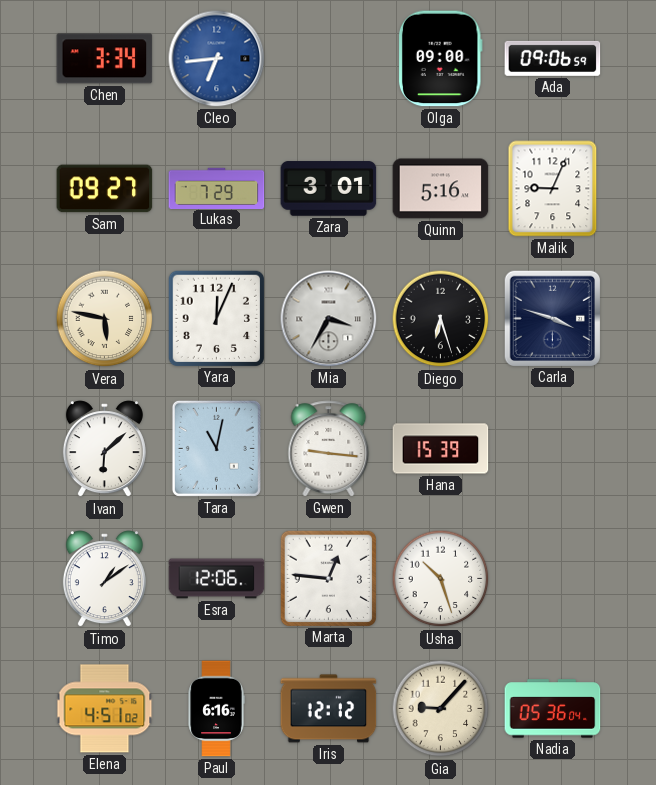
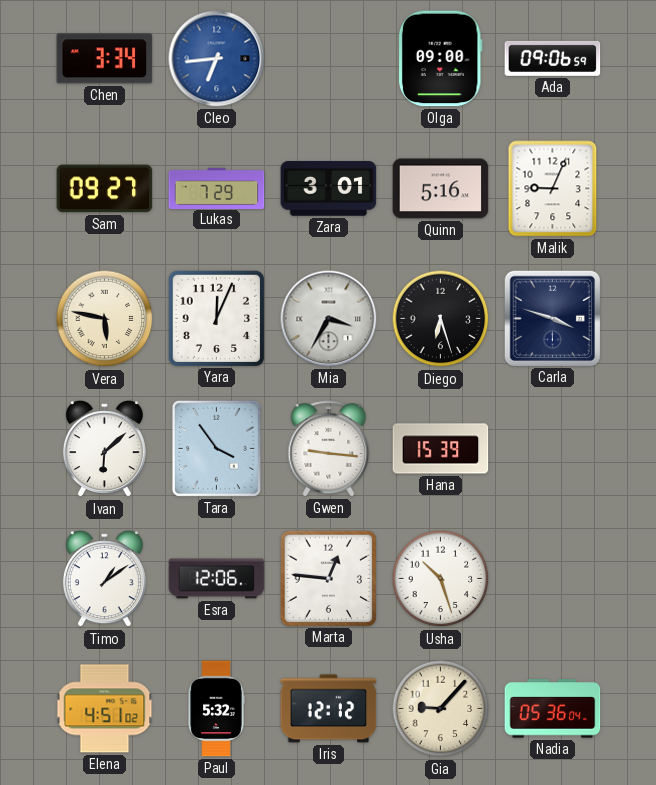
Tara: 11:02 -> 3:54 (216, 448)
Paul: 6:16 -> 5:32 (216, 709)
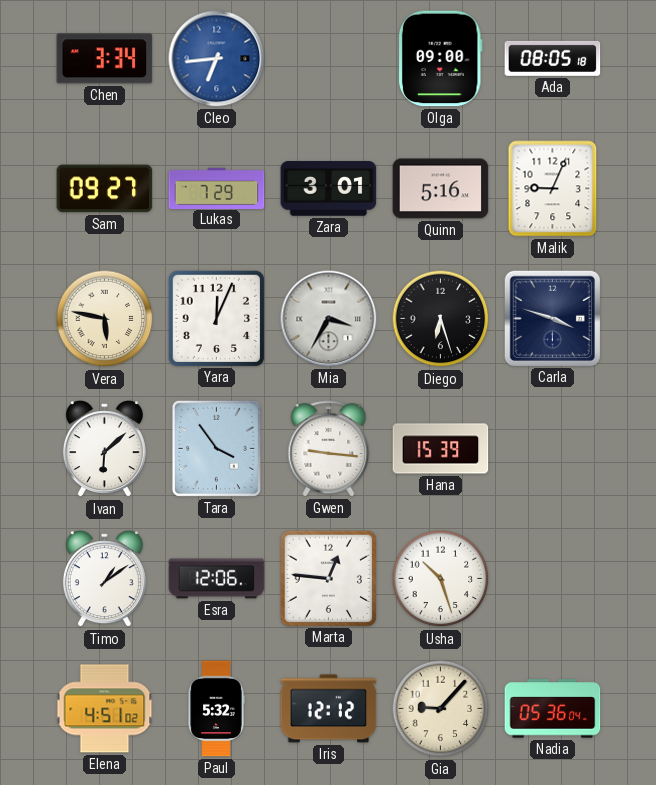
Ada: 09:06 -> 08:05 (553, 58)
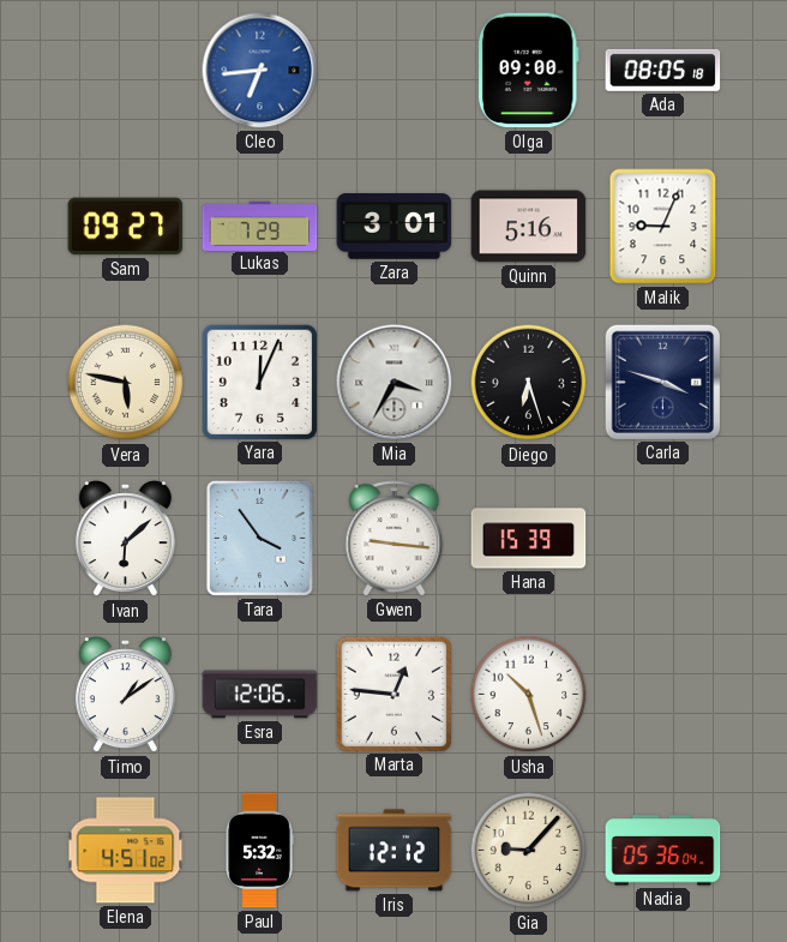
Chen: 3:34 -> none (105, 59)
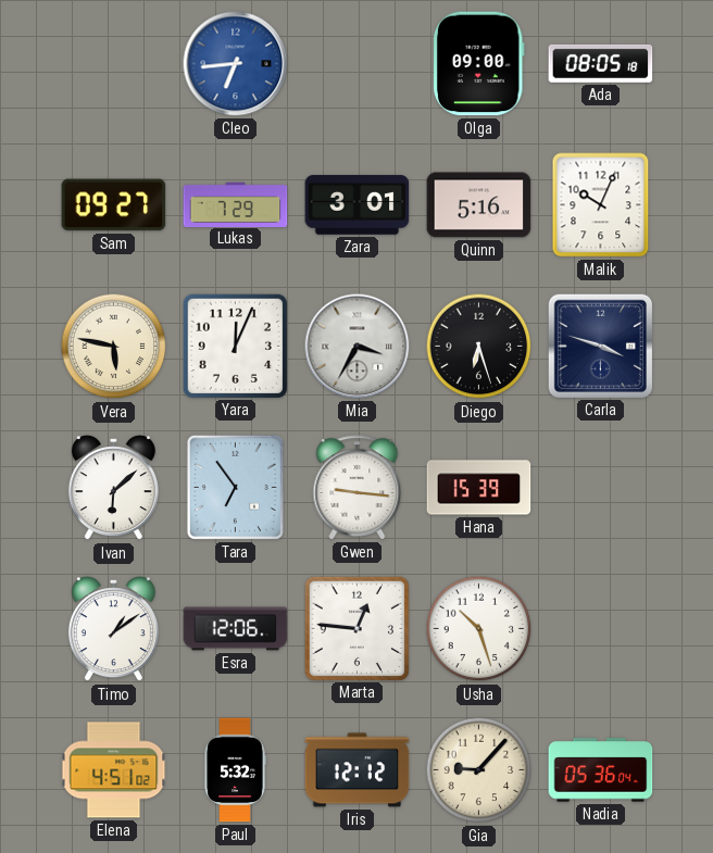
Malik: 9:04 -> 10:04 (601, 205)
Tara: 3:54 -> 6:54 (235, 487)
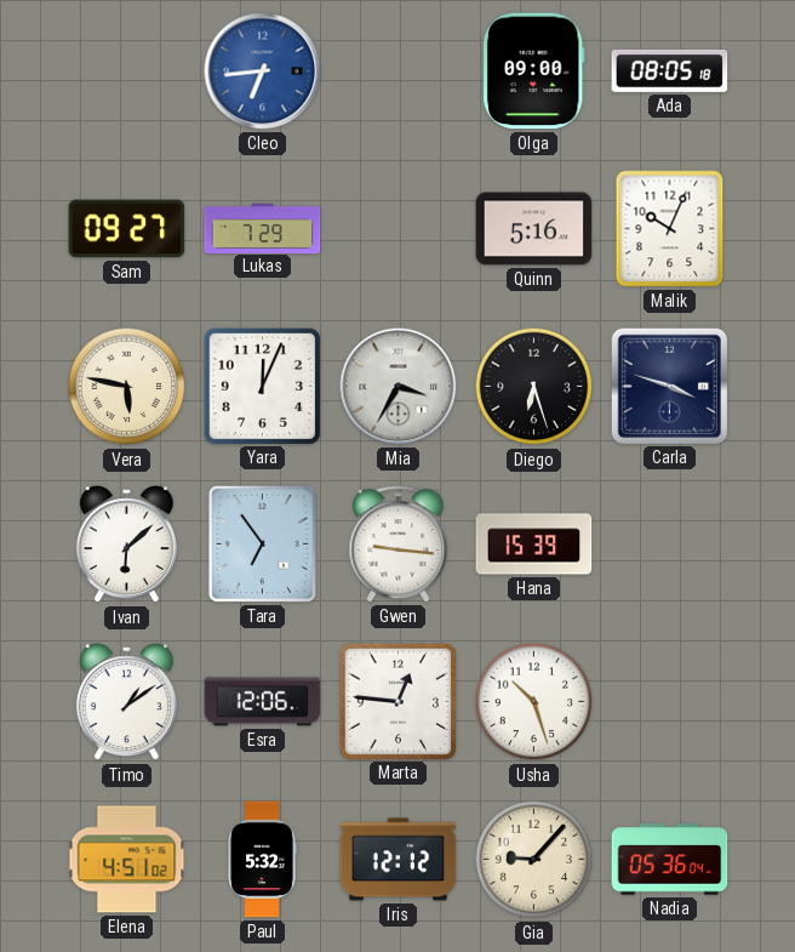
Zara: 3:01 -> none (358, 205)
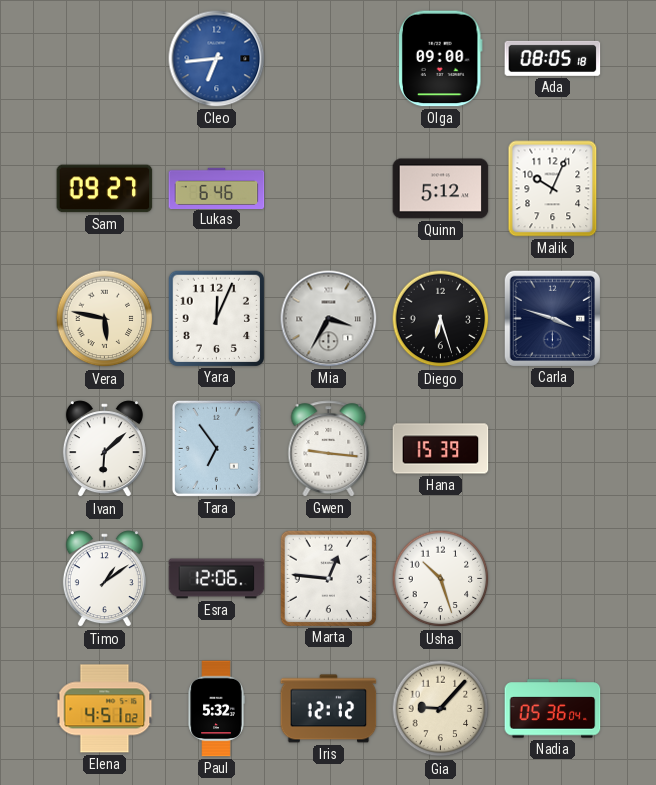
Lukas: 7:29 -> 6:46 (217, 188)
Quinn: 5:16 -> 5:12 (441, 189)
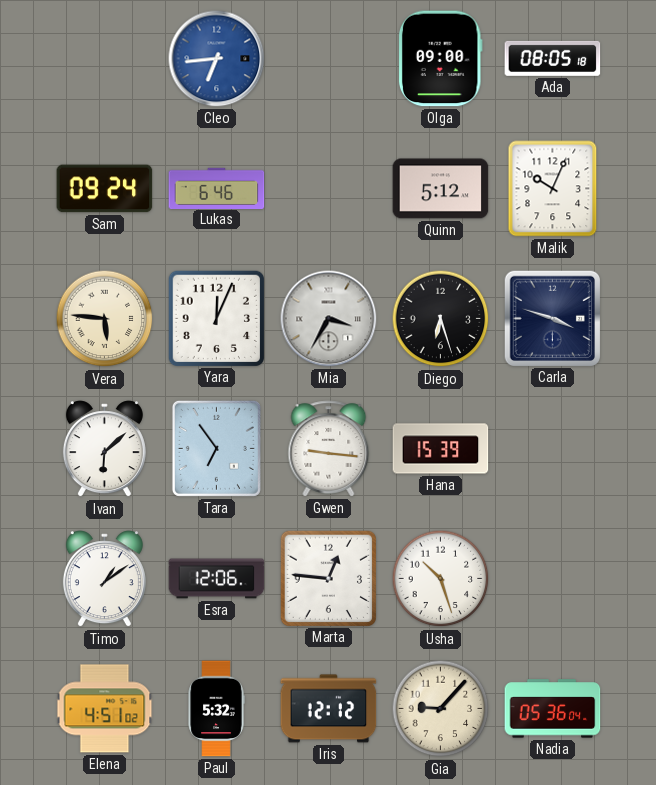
Sam: 09:27 -> 09:24 (105, 189)
Vera: 5:47 -> 5:46 (105, 319)
